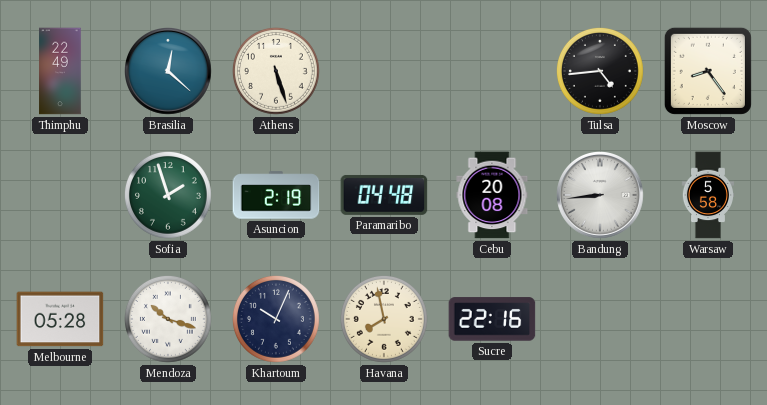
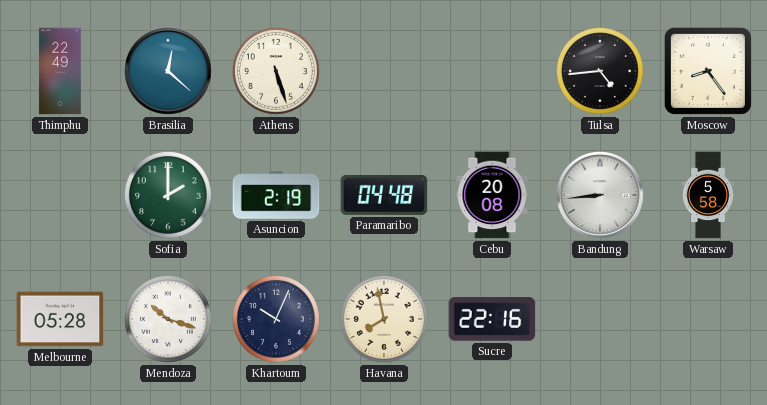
Sofia: 1:57 -> 2:00 (168, 195)
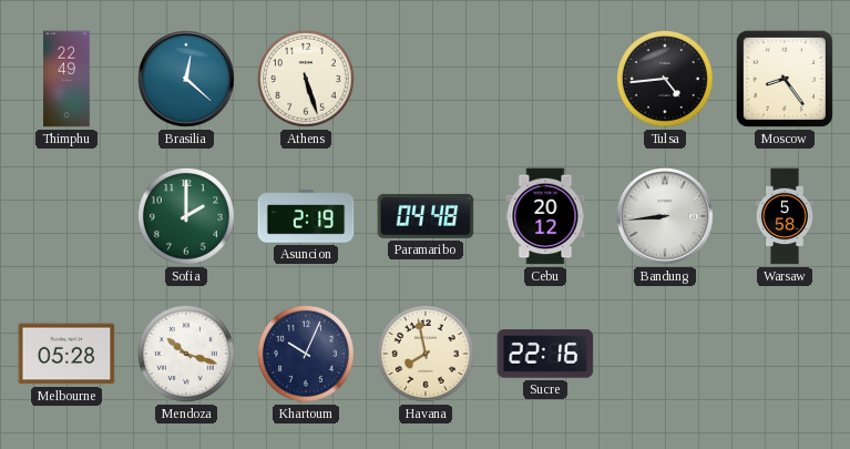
Cebu: 20:08 -> 20:12 (545, 216)
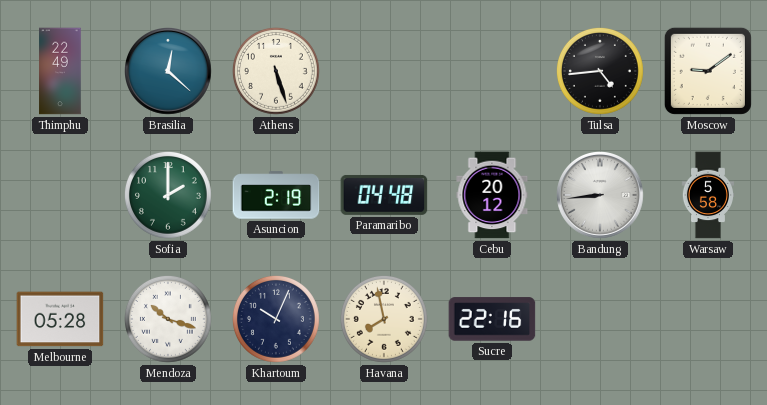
Moscow: 8:24 -> 9:09 (708, 71)
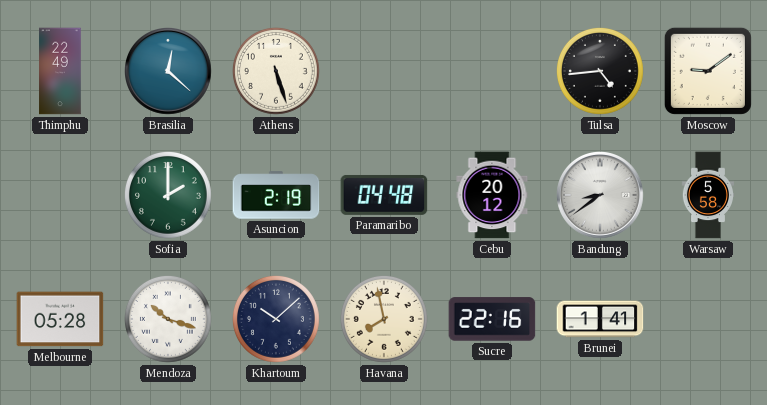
Bandung: 8:44 -> 8:39 (601, 196)
Khartoum: 10:04 -> 10:08 (276, 319)
Brunei: none -> 1:41 (600, 319)
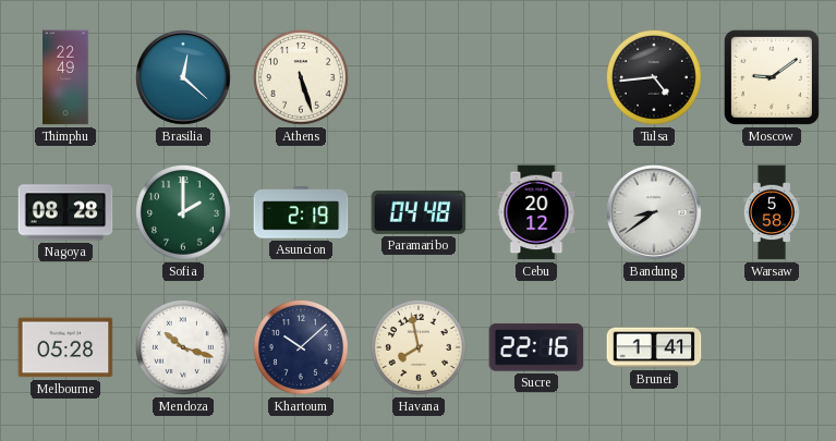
Nagoya: none -> 08:28 (65, 212)
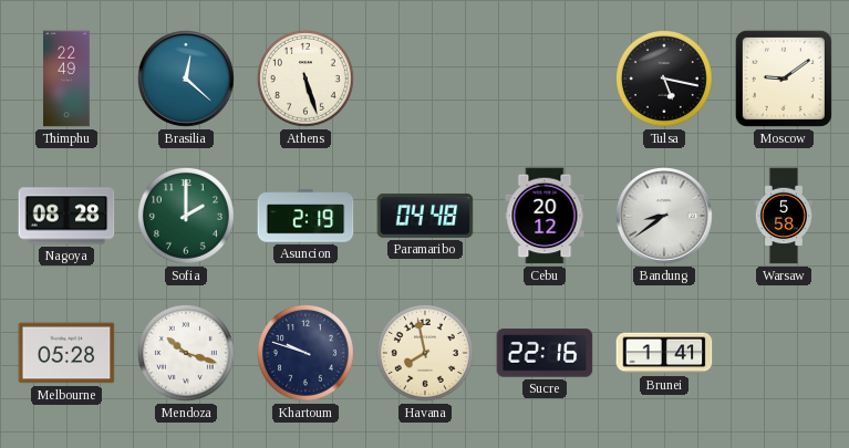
Tulsa: 4:44 -> 5:17 (664, 79)
Khartoum: 10:08 -> 9:48 (306, 353)
